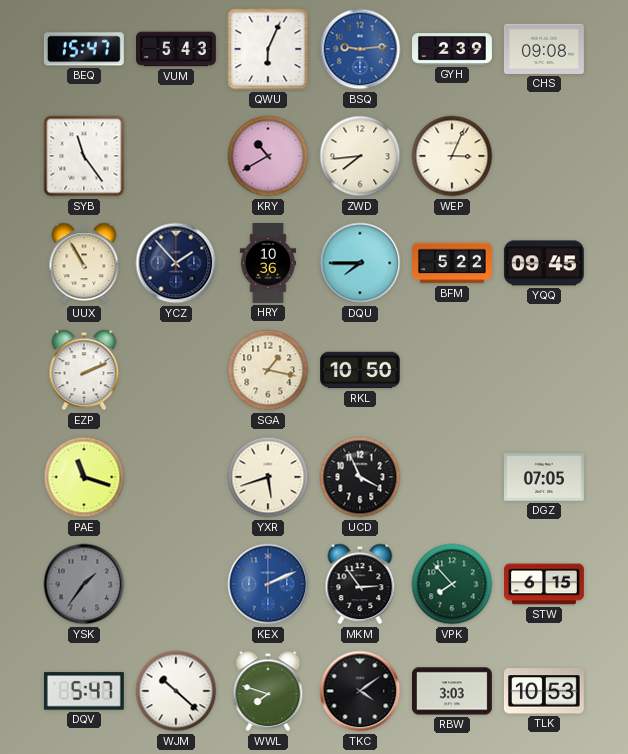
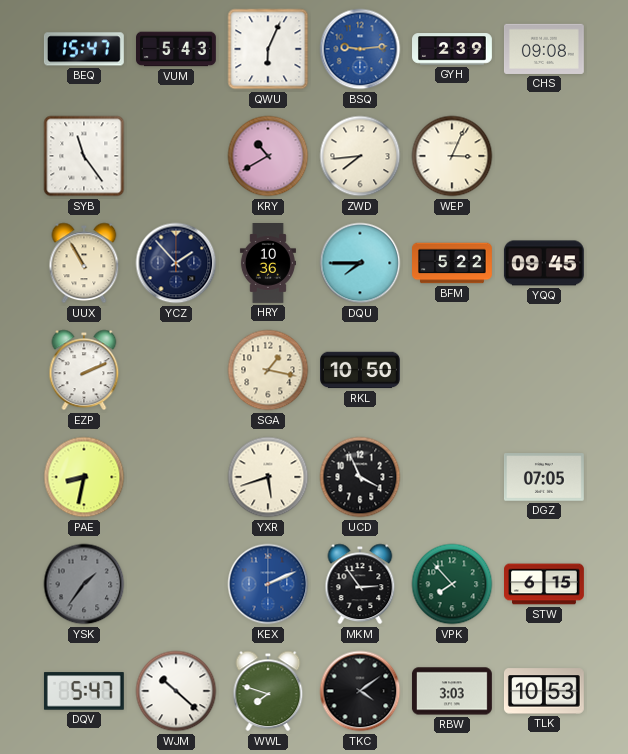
PAE: 11:18 -> 8:32 (84, 477)
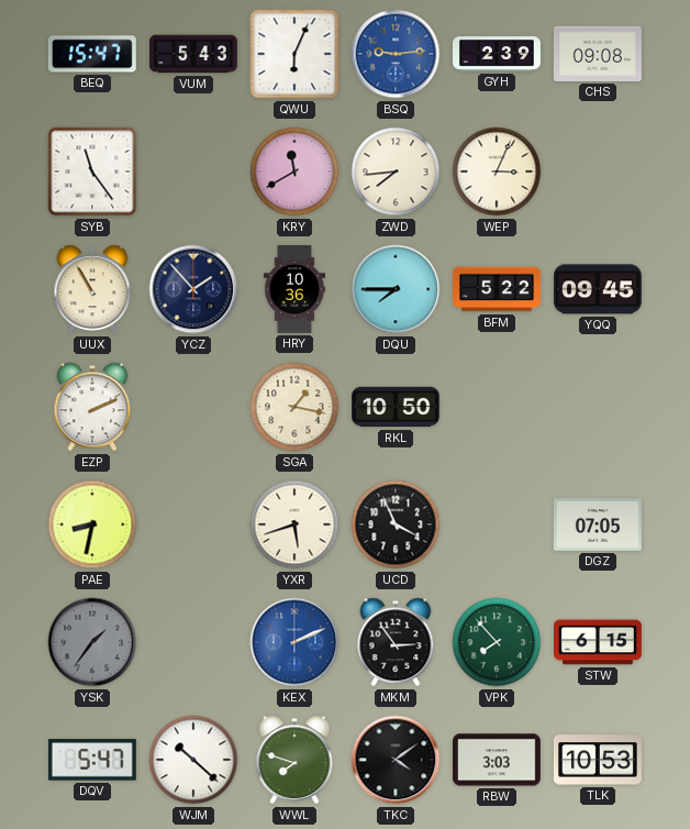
KRY: 10:40 -> 11:40 (294, 172)
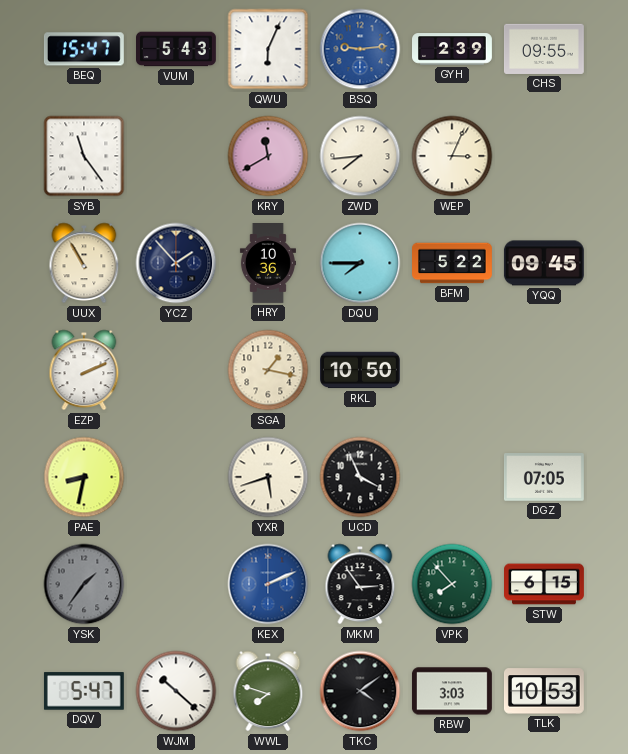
CHS: 09:08 -> 09:55 (544, 49)
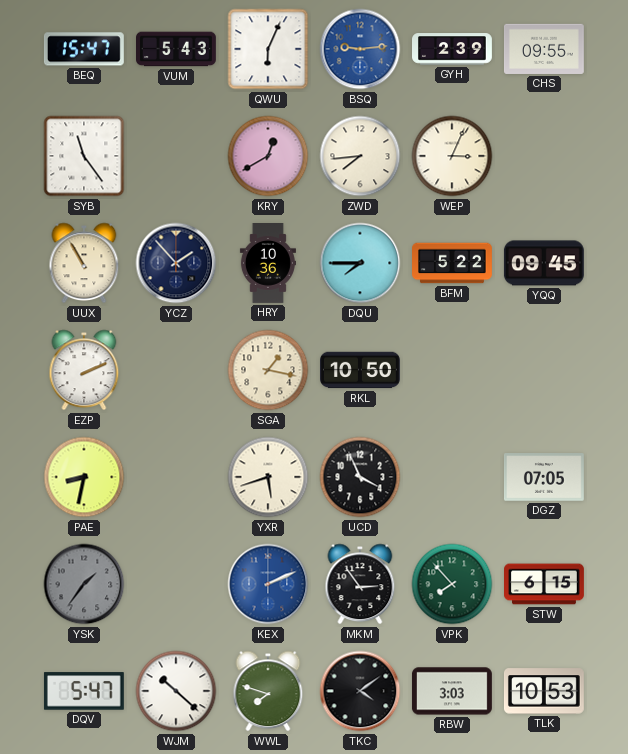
KRY: 11:40 -> 12:40 (268, 156)
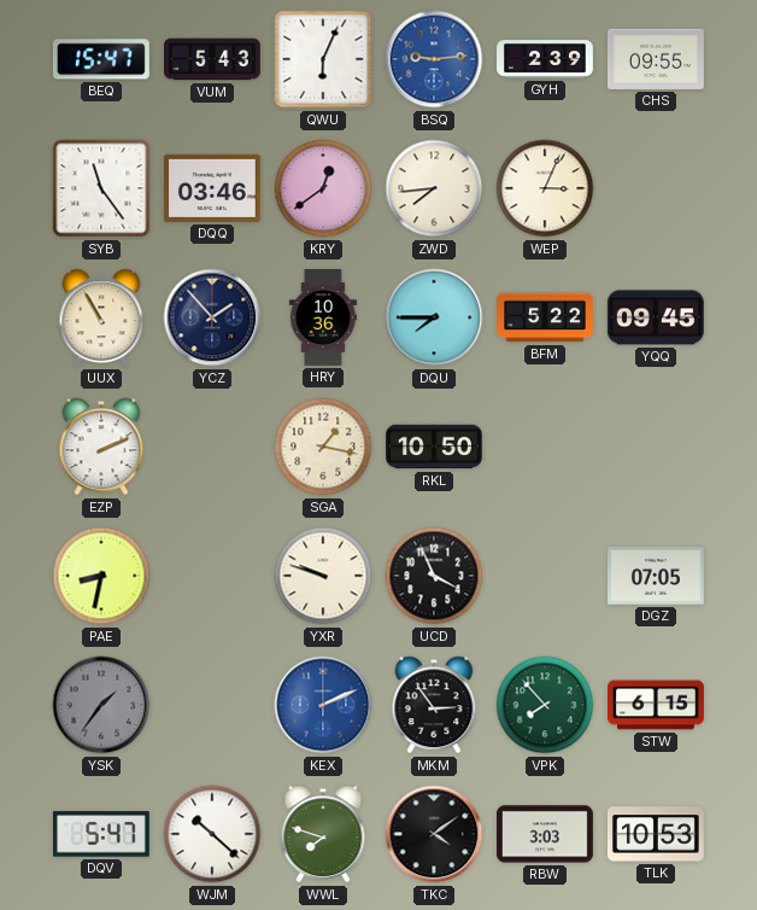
DQQ: none -> 03:46 (212, 188)
KRY: 12:40 -> 12:39 (323, 188)
YXR: 5:42 -> 9:48 (323, 576)
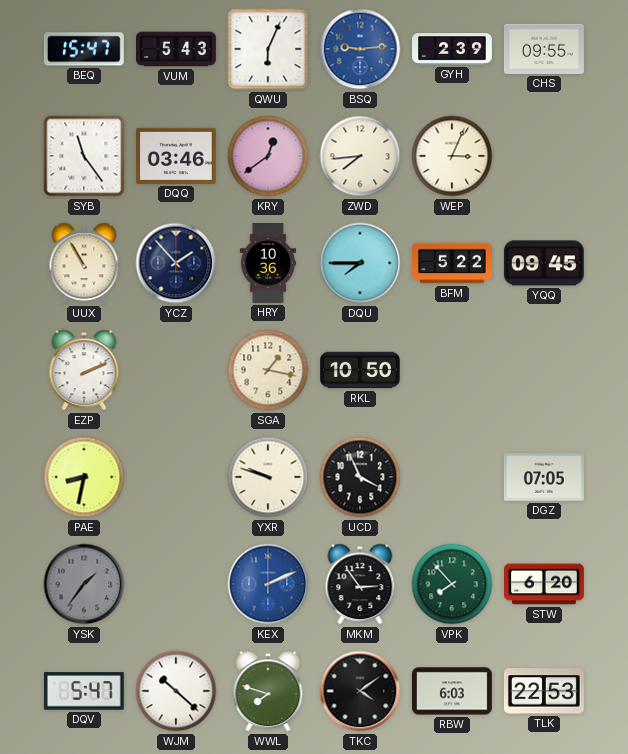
STW: 6:15 -> 6:20 (545, 584)
RBW: 3:03 -> 6:03 (452, 691)
TLK: 10:53 -> 22:53 (544, 691)
